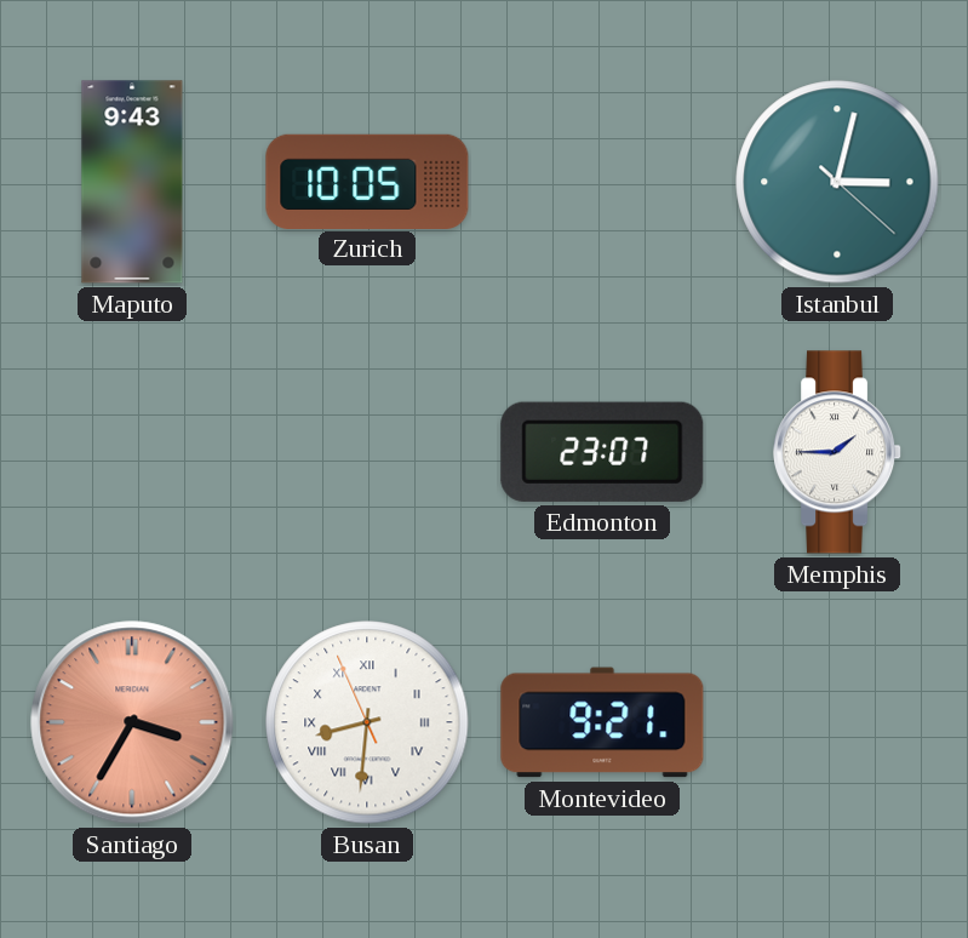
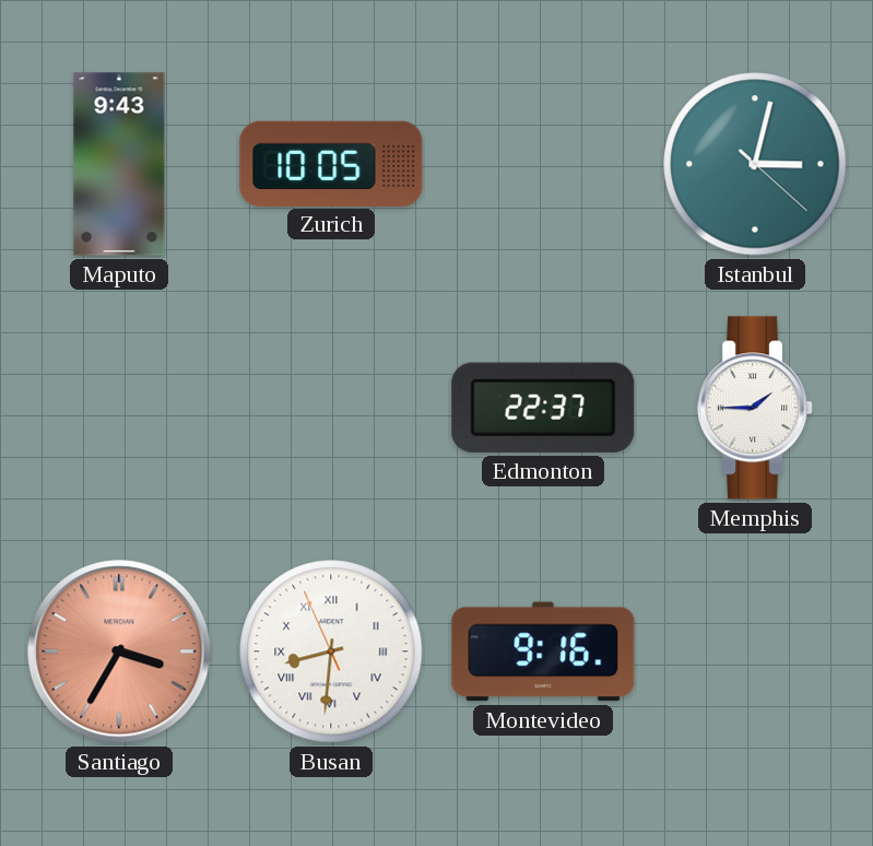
Edmonton: 23:07 -> 22:37 (543, 408)
Montevideo: 9:21 -> 9:16 (543, 651)
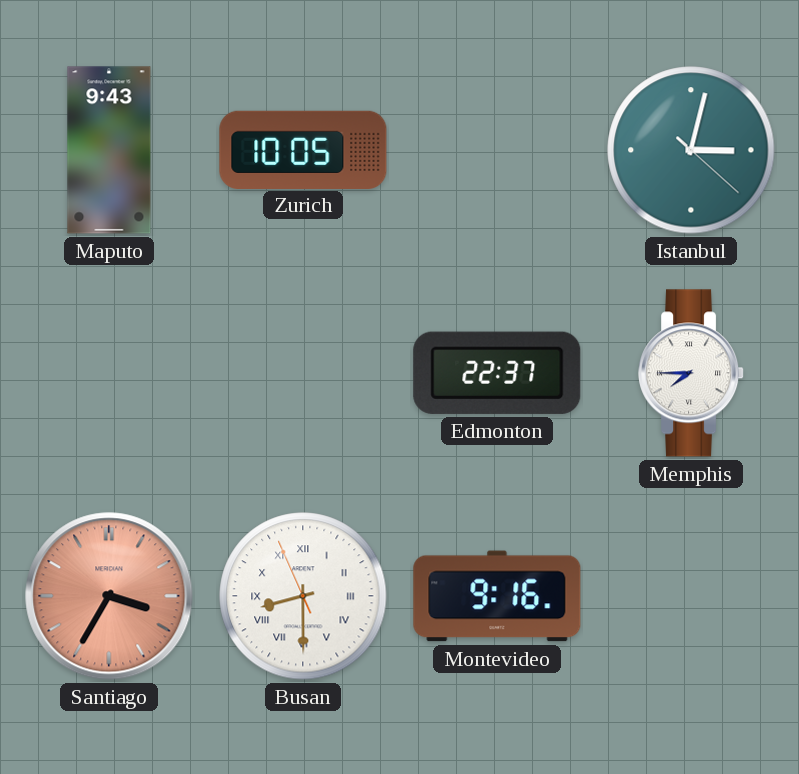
Memphis: 1:45 -> 7:45 (692, 373)
Busan: 8:30 -> 8:29 (303, 596)
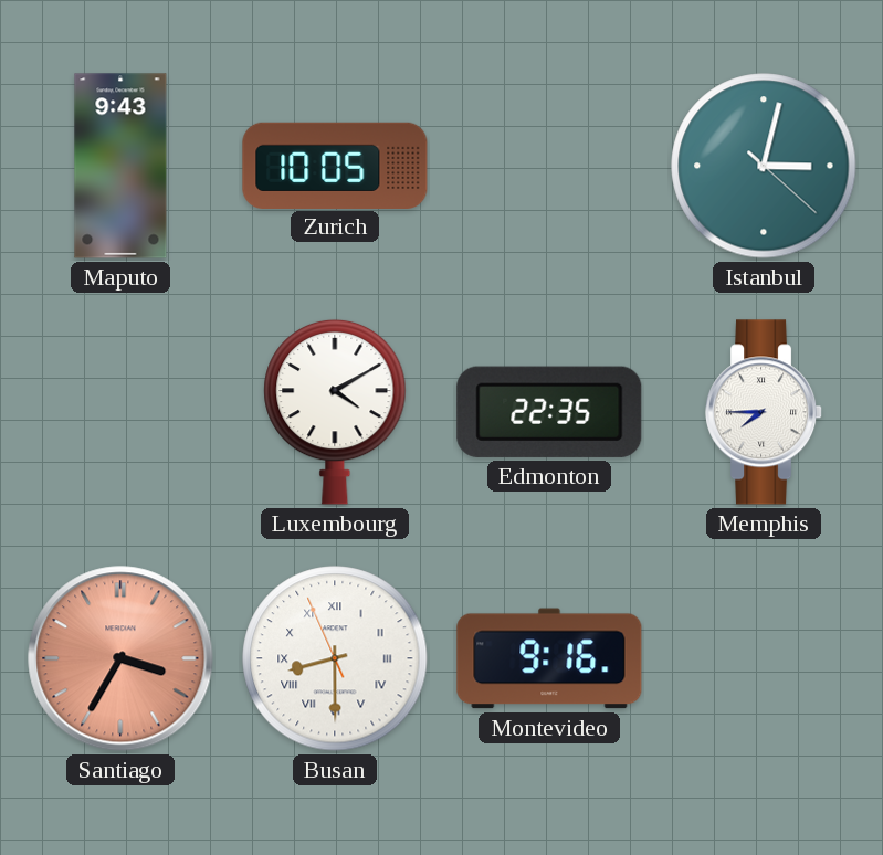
Luxembourg: none -> 4:10 (335, 412)
Edmonton: 22:37 -> 22:35 (549, 412)
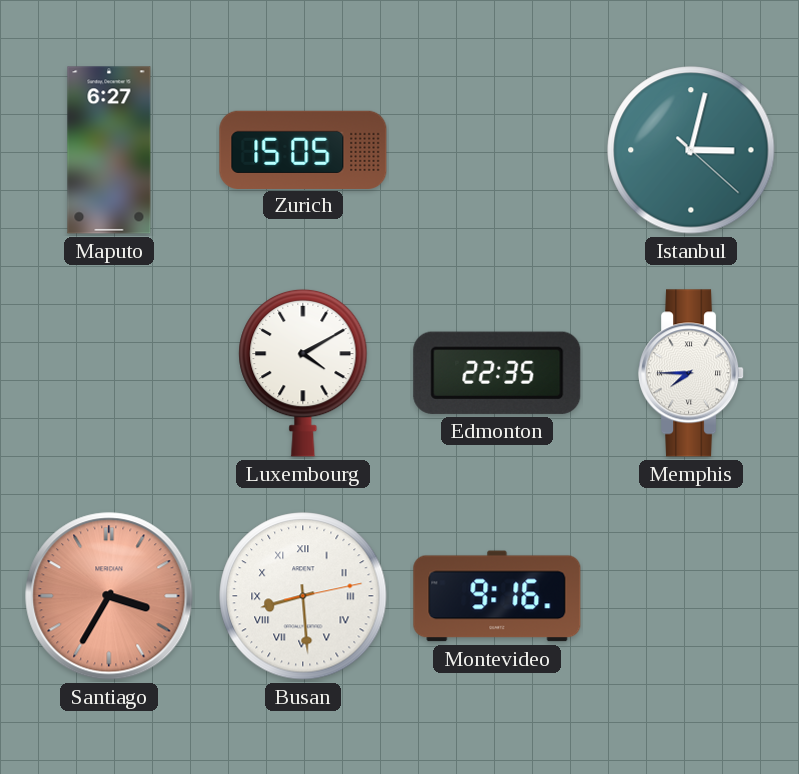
Maputo: 9:43 -> 6:27 (109, 150)
Zurich: 10:05 -> 15:05 (303, 149)
Busan: 8:29:56 -> 8:29:13 (303, 596)
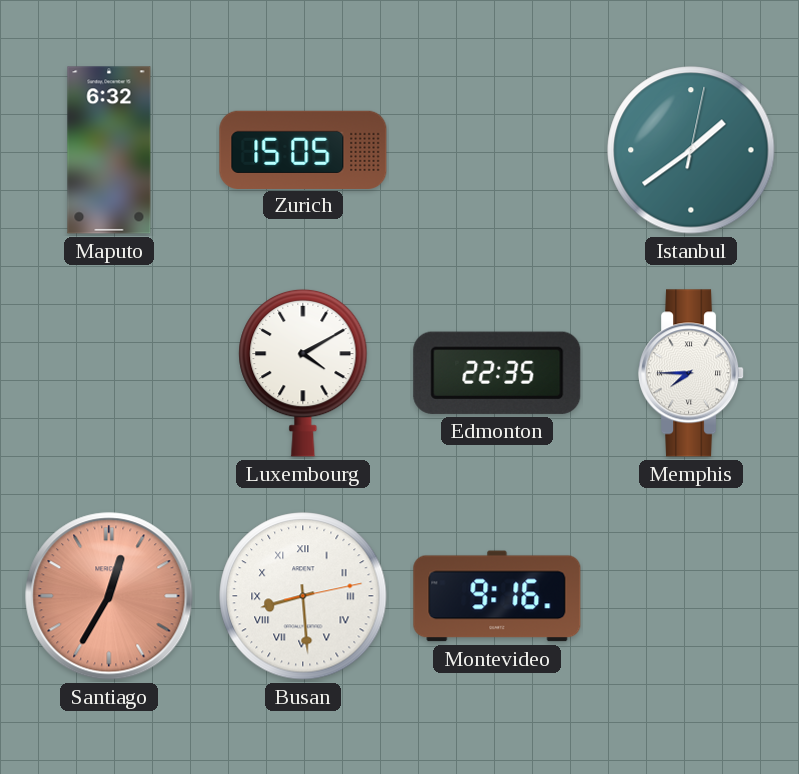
Maputo: 6:27 -> 6:32 (109, 150)
Istanbul: 3:02 -> 1:39 (691, 150)
Santiago: 3:35 -> 12:35 (109, 596)
